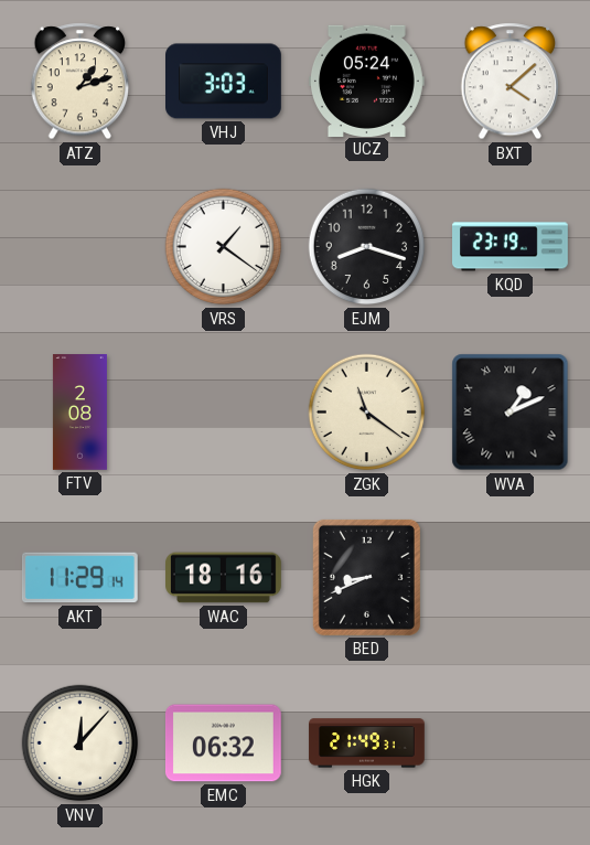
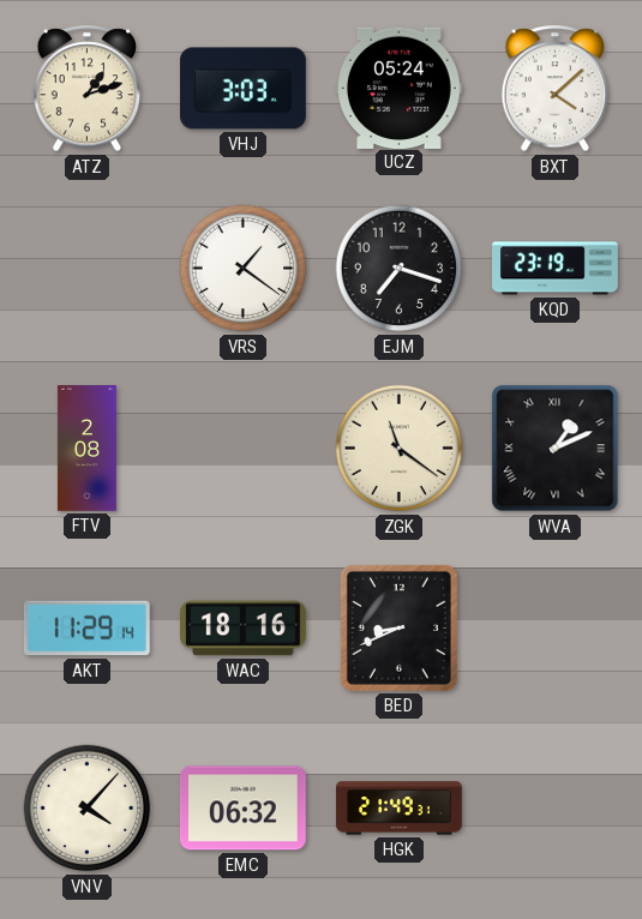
EJM: 8:18 -> 7:18 (400, 269)
VNV: 12:07 -> 4:07 (88, 809)
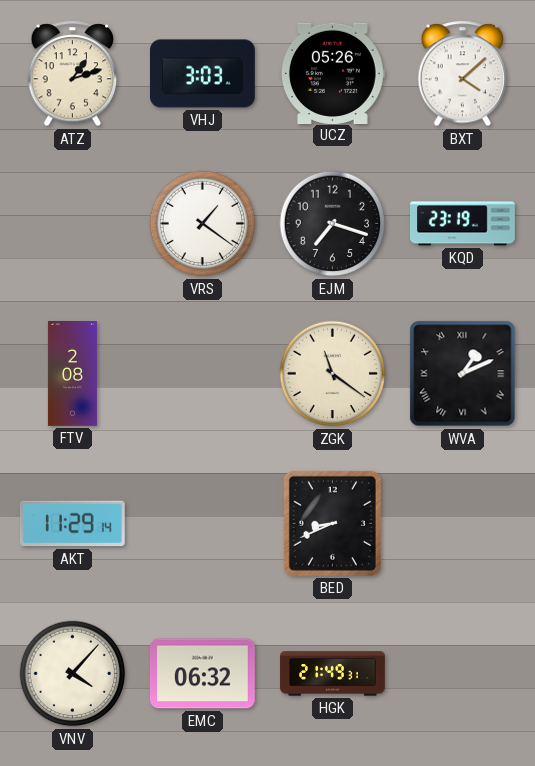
UCZ: 05:24 -> 05:26 (333, 73)
WAC: 18:16 -> none (244, 629)
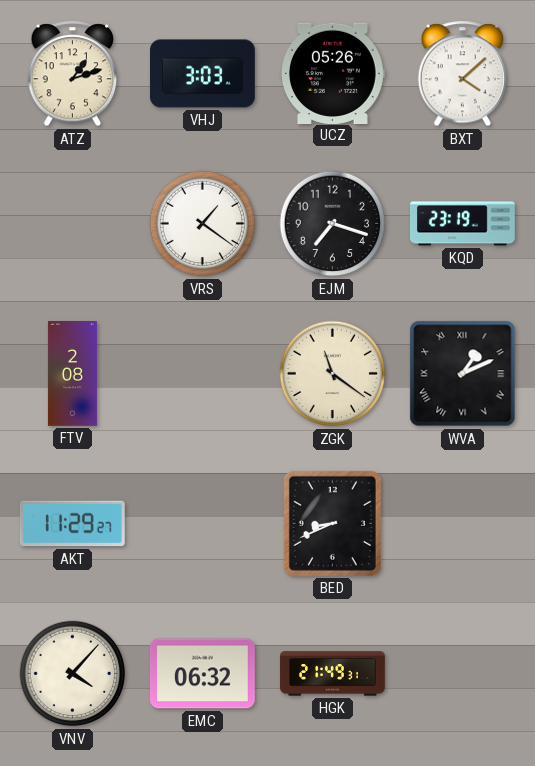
AKT: 11:29:14 -> 11:29:27 (72, 524)
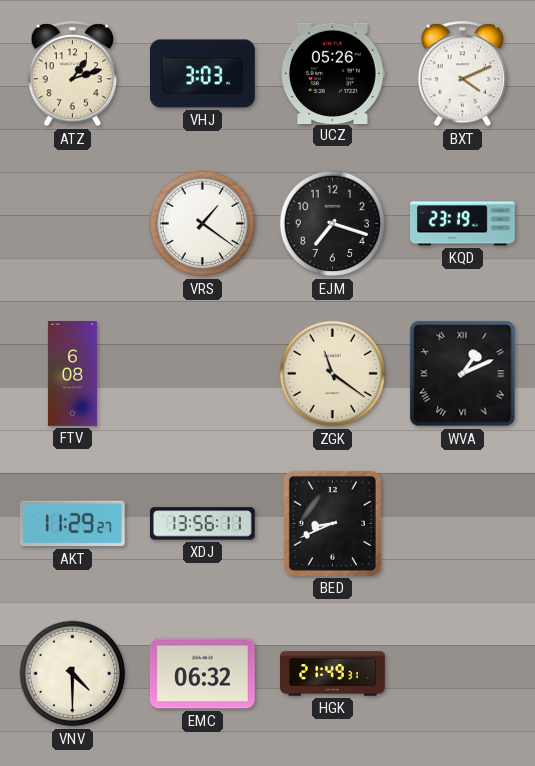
BXT: 4:08 -> 4:11 (463, 74)
FTV: 2:08 -> 6:08 (72, 374)
XDJ: none -> 13:56 (202, 524)
VNV: 4:07 -> 4:30 (73, 674)
